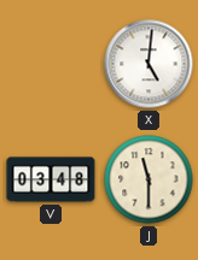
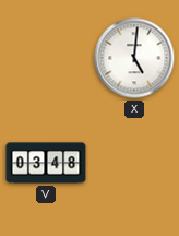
J: 11:30 -> none (148, 179)
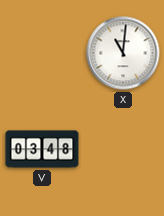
X: 5:01 -> 11:01 (123, 53)
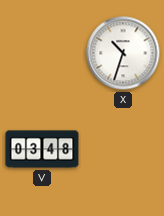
X: 11:01 -> 10:33 (123, 53)
